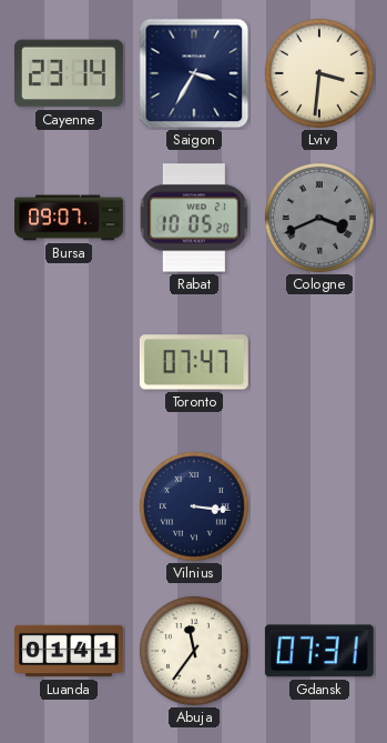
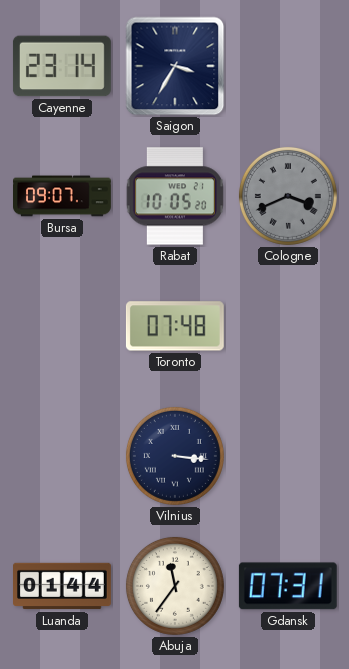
Lviv: 3:31 -> none (319, 73)
Toronto: 07:47 -> 07:48 (175, 326)
Luanda: 01:41 -> 01:44 (63, 586)
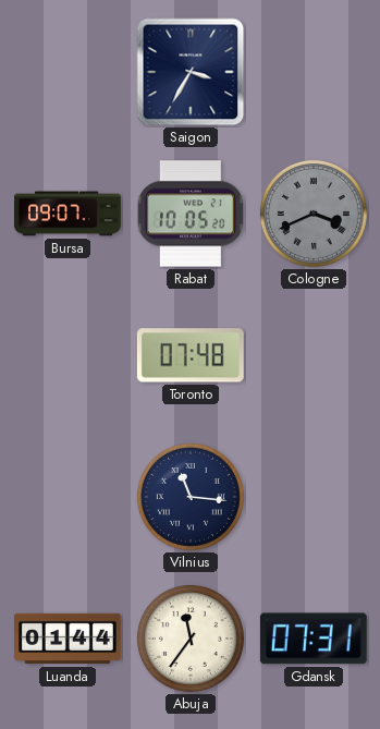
Cayenne: 23:14 -> none (62, 66)
Vilnius: 3:16 -> 11:16 (191, 497)
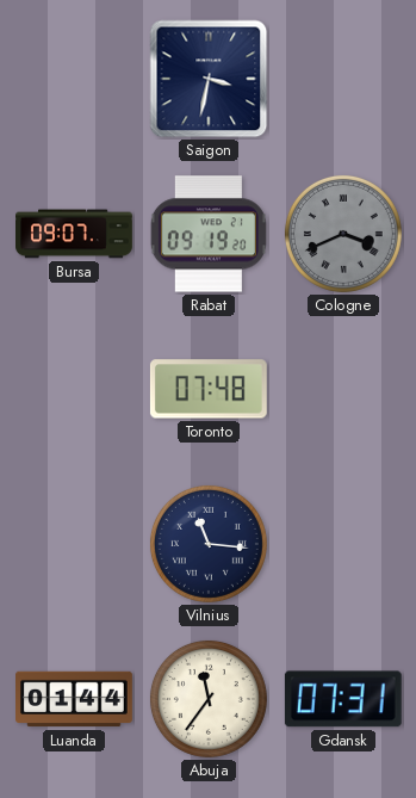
Saigon: 3:35 -> 3:32 (209, 79)
Rabat: 10:05 -> 09:19 (209, 234)
